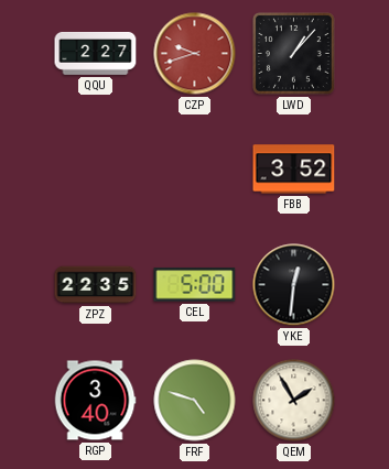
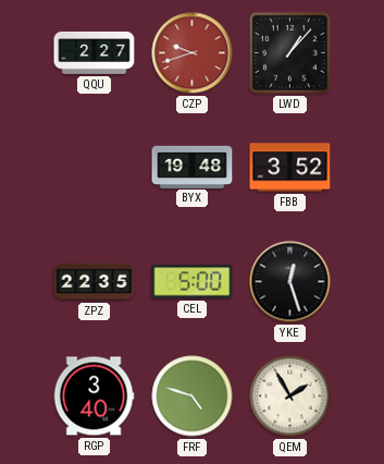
BYX: none -> 19:48 (193, 167)
YKE: 12:31 -> 12:27 (290, 282)
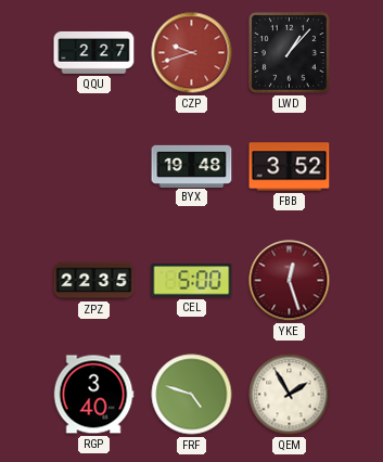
YKE dial: black -> burgundy (290, 281)
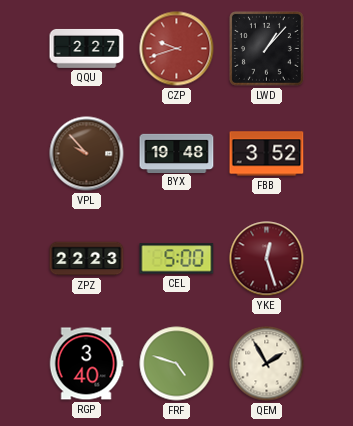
VPL: none -> 9:53 (87, 154)
ZPZ: 22:35 -> 22:23 (87, 259)
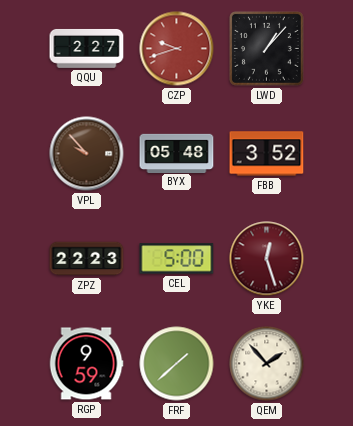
BYX: 19:48 -> 05:48 (177, 153)
RGP: 3:40 -> 9:59 (86, 364)
FRF: 4:48 -> 1:38 (177, 364)
QEM: 1:55 -> 1:53 (267, 364)
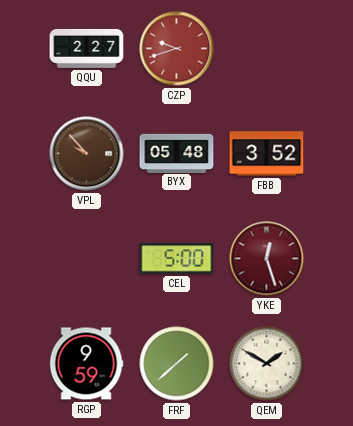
LWD: 1:07 -> none (266, 48)
ZPZ: 22:23 -> none (87, 259)
QEM: 1:53 -> 1:50 (267, 364)
